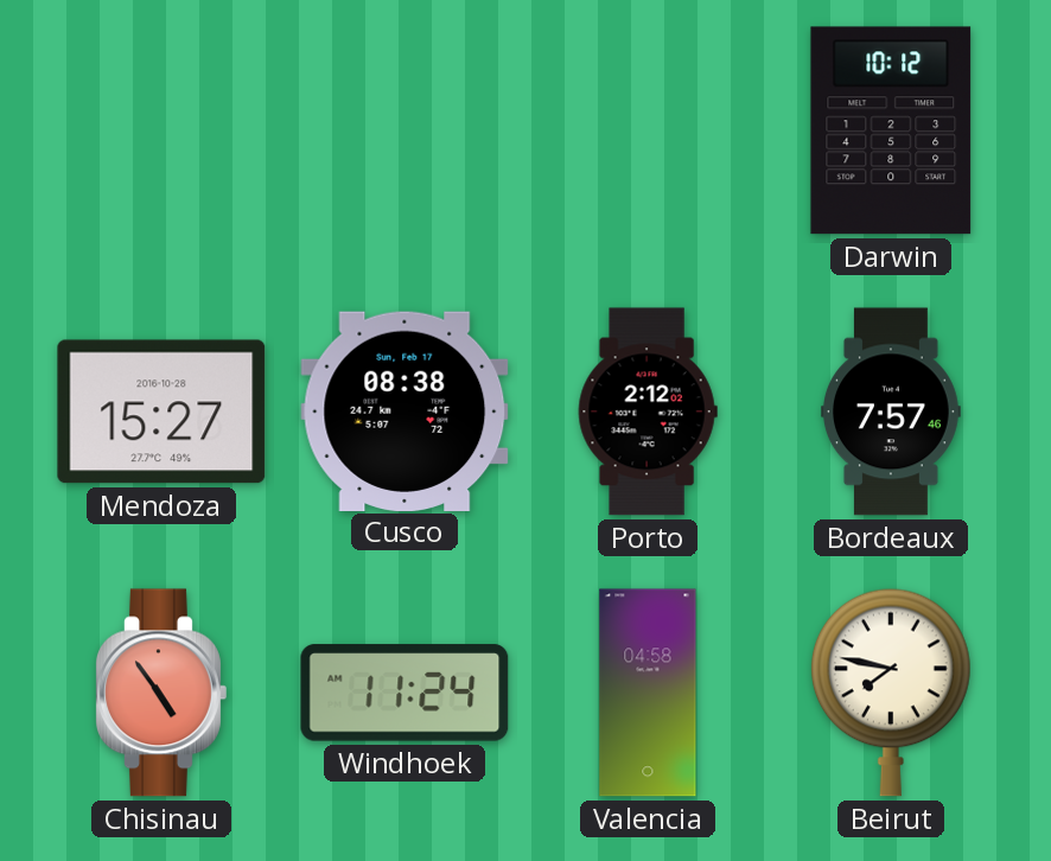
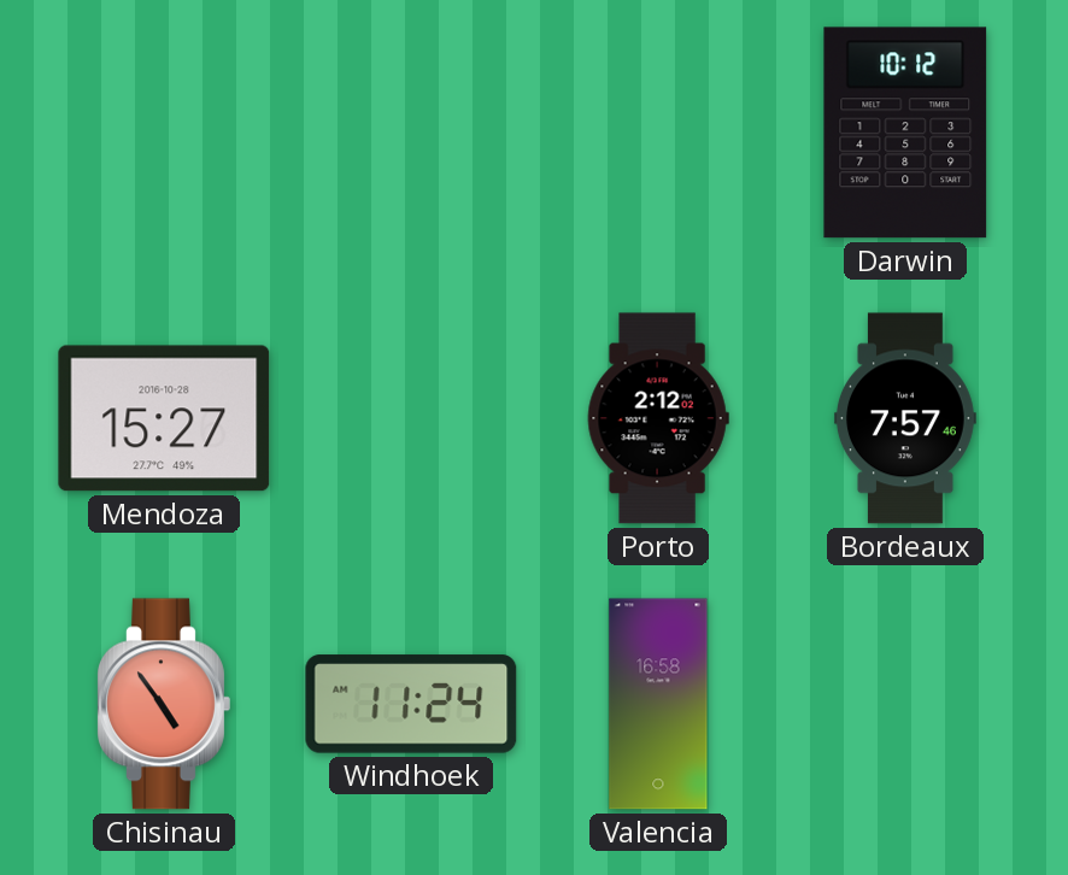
Cusco: 08:38 -> none (405, 410)
Valencia: 04:58 -> 16:58 (658, 704)
Beirut: 7:47 -> none (891, 693)
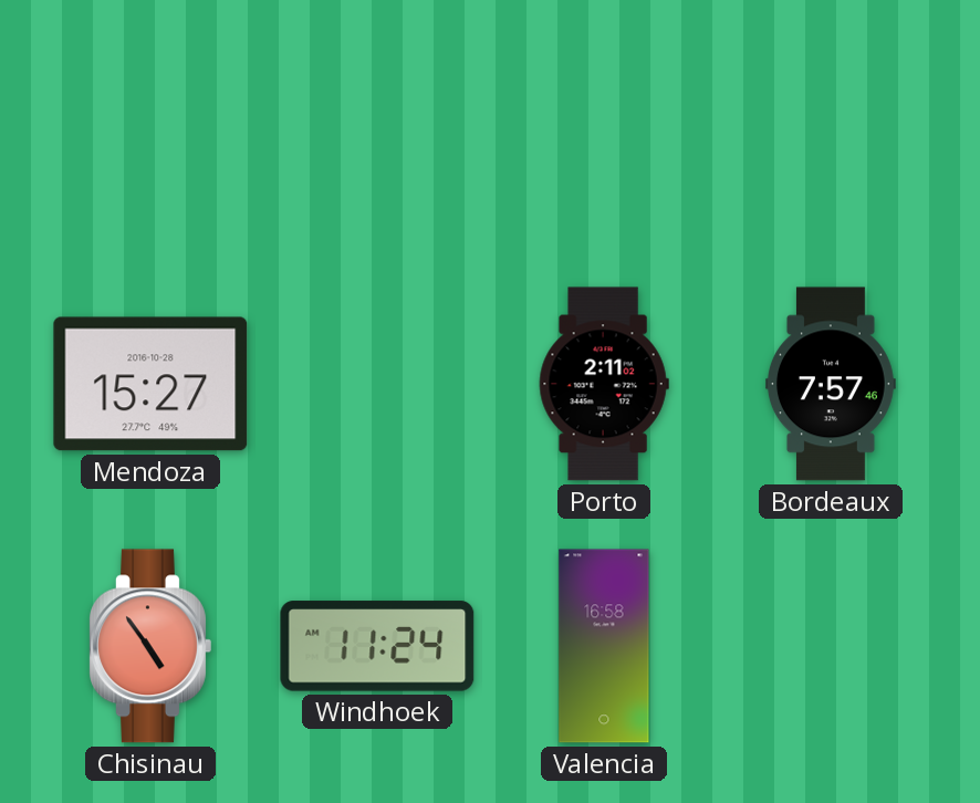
Darwin: 10:12 -> none (905, 133)
Porto: 2:12 -> 2:11 (604, 384)
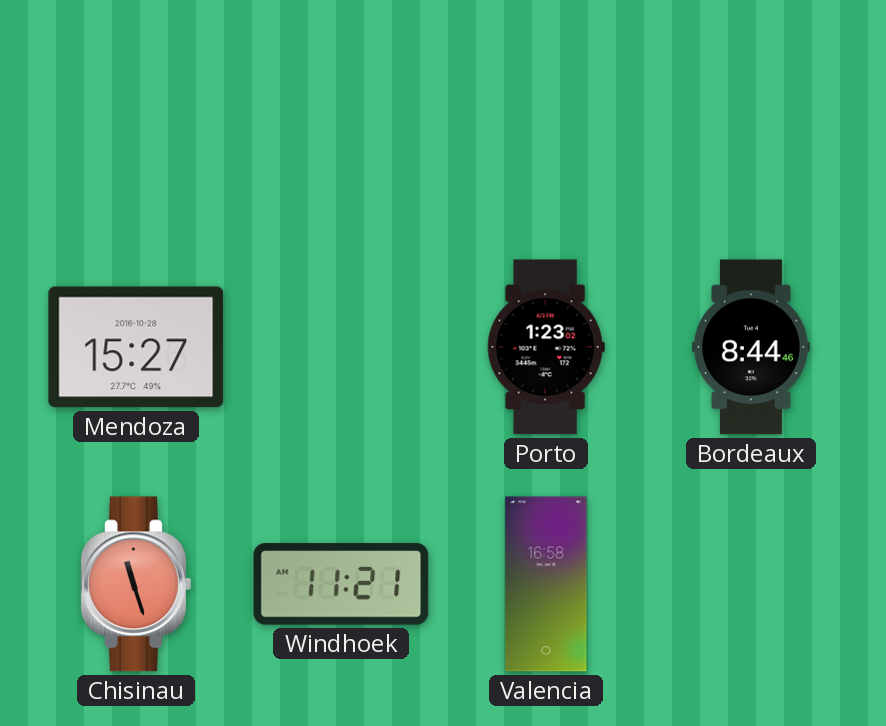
Porto: 2:11 -> 1:23 (546, 347)
Bordeaux: 7:57 -> 8:44 (751, 347)
Chisinau: 4:54 -> 11:27 (136, 584)
Windhoek: 11:24 -> 11:21 (341, 584)
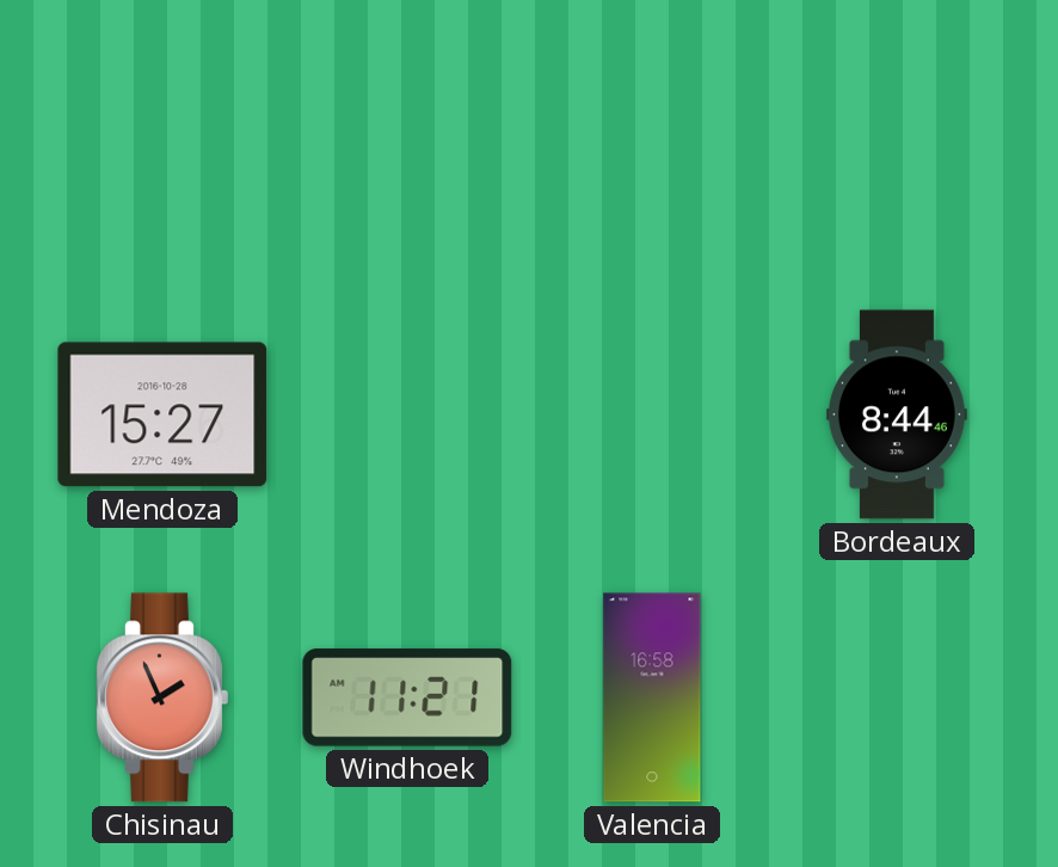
Porto: 1:23 -> none (546, 347)
Chisinau: 11:27 -> 1:56 (162, 697)
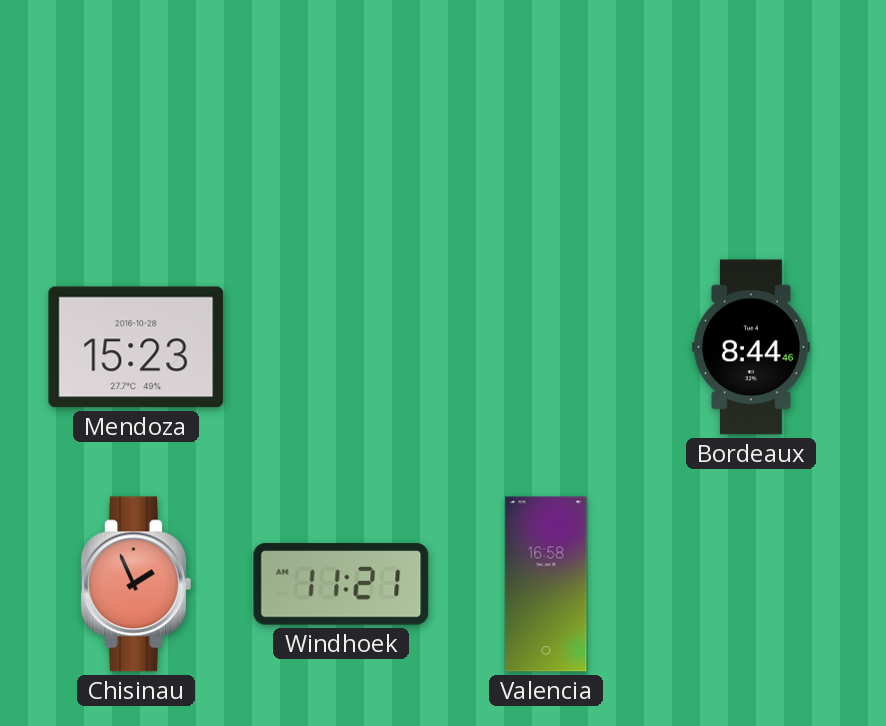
Mendoza: 15:27 -> 15:23 (136, 347)
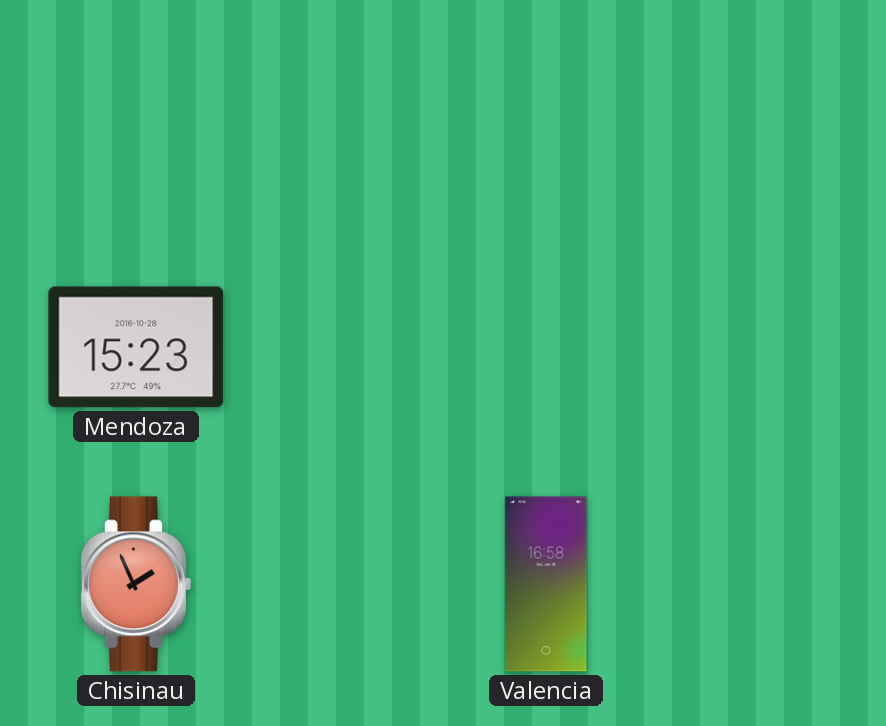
Bordeaux: 8:44 -> none (751, 347)
Windhoek: 11:21 -> none (341, 584)
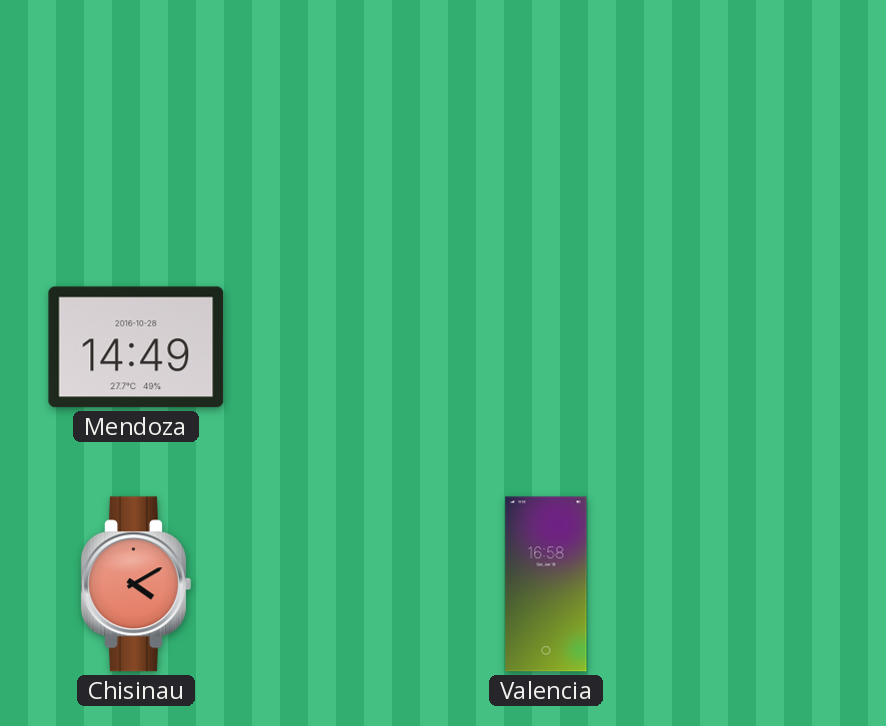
Mendoza: 15:23 -> 14:49 (136, 347)
Chisinau: 1:56 -> 4:10 (136, 584)
